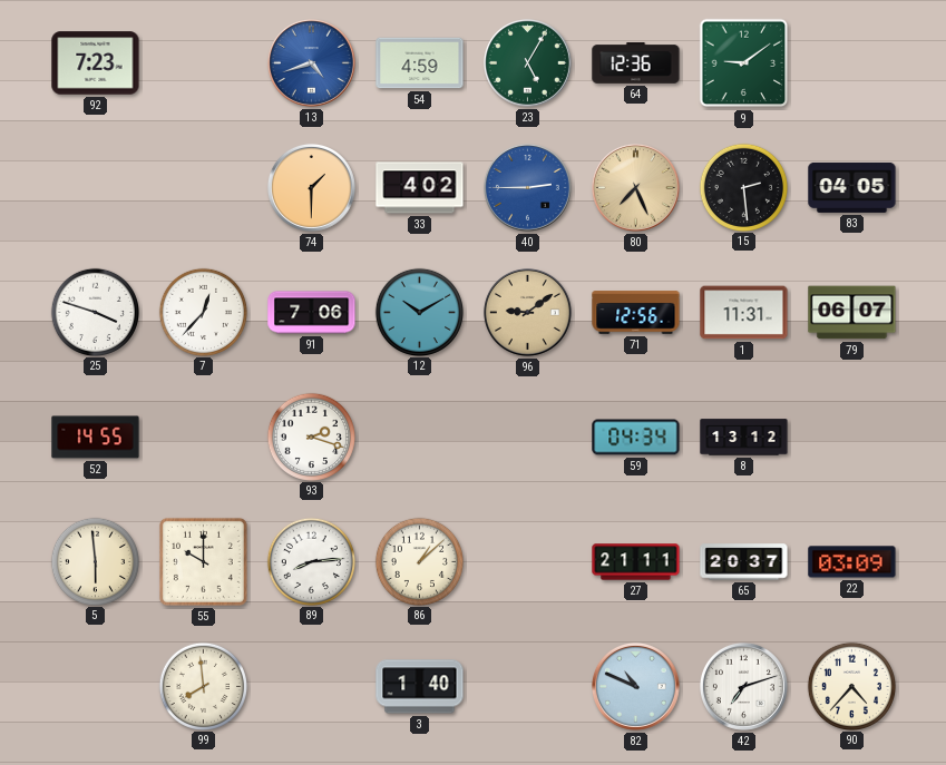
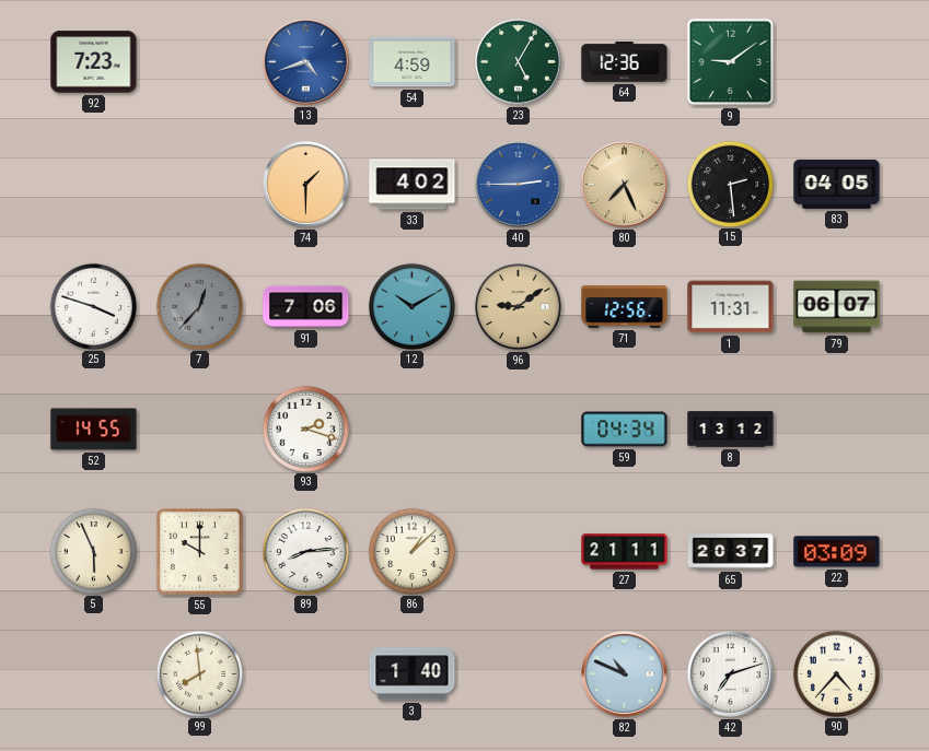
7 dial: white -> grey (199, 306)
5: 5:59 -> 5:56 (93, 551)
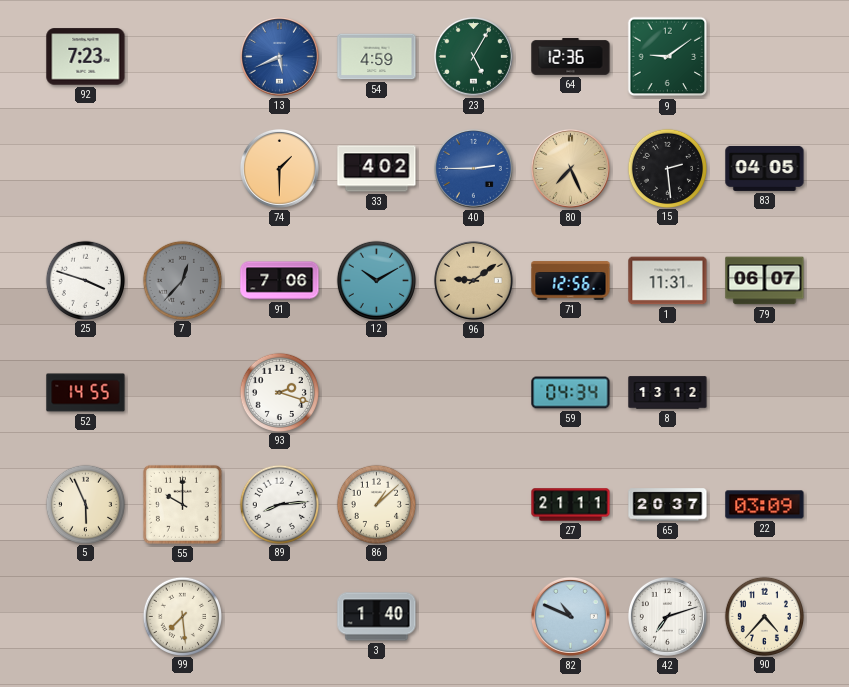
13: 4:42 -> 5:41 (279, 56)
99: 7:59 -> 7:29 (182, 616)
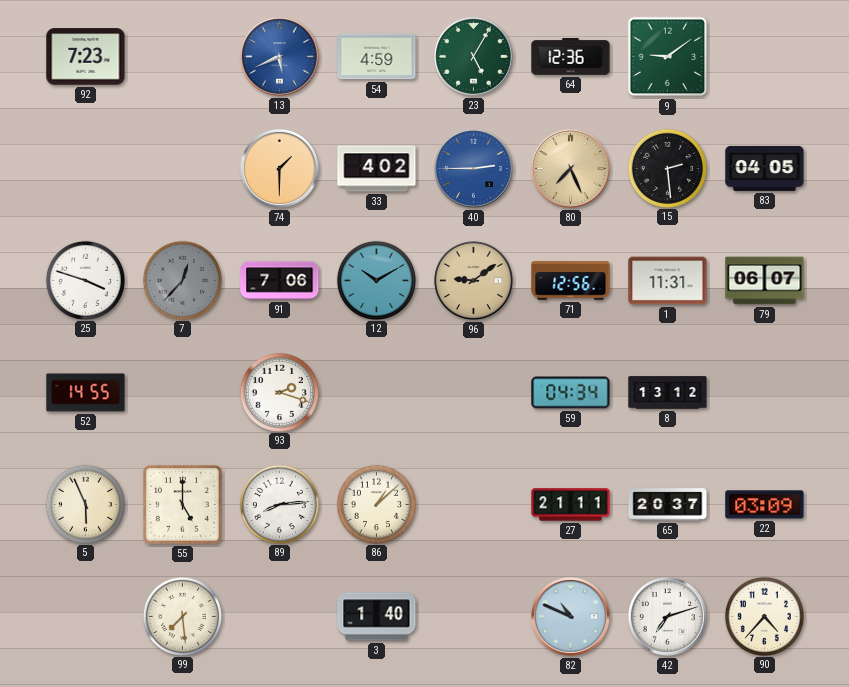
55: 10:00 -> 5:00 (182, 504)
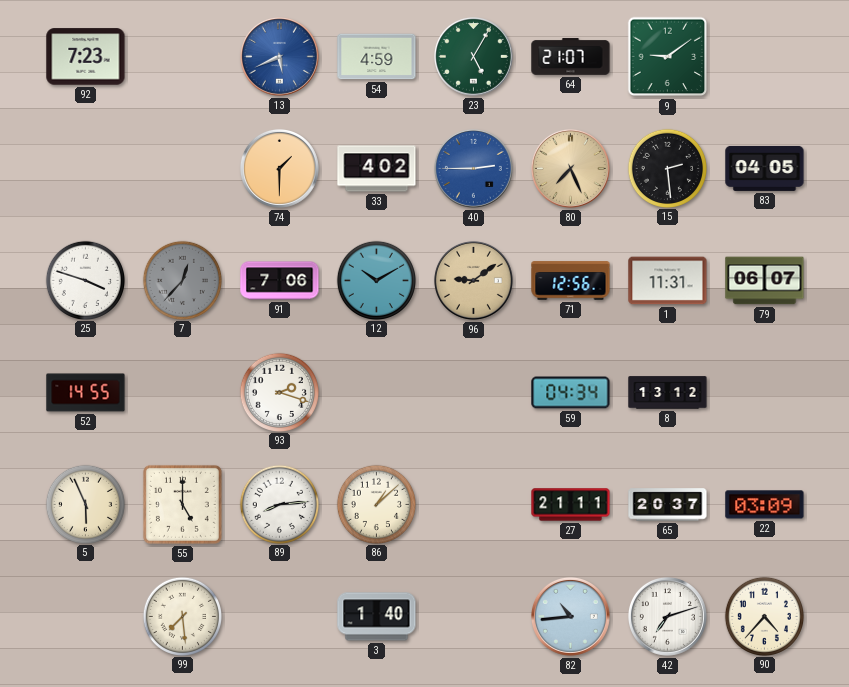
64: 12:36 -> 21:07 (571, 57)
82: 10:49 -> 10:44 (570, 616)
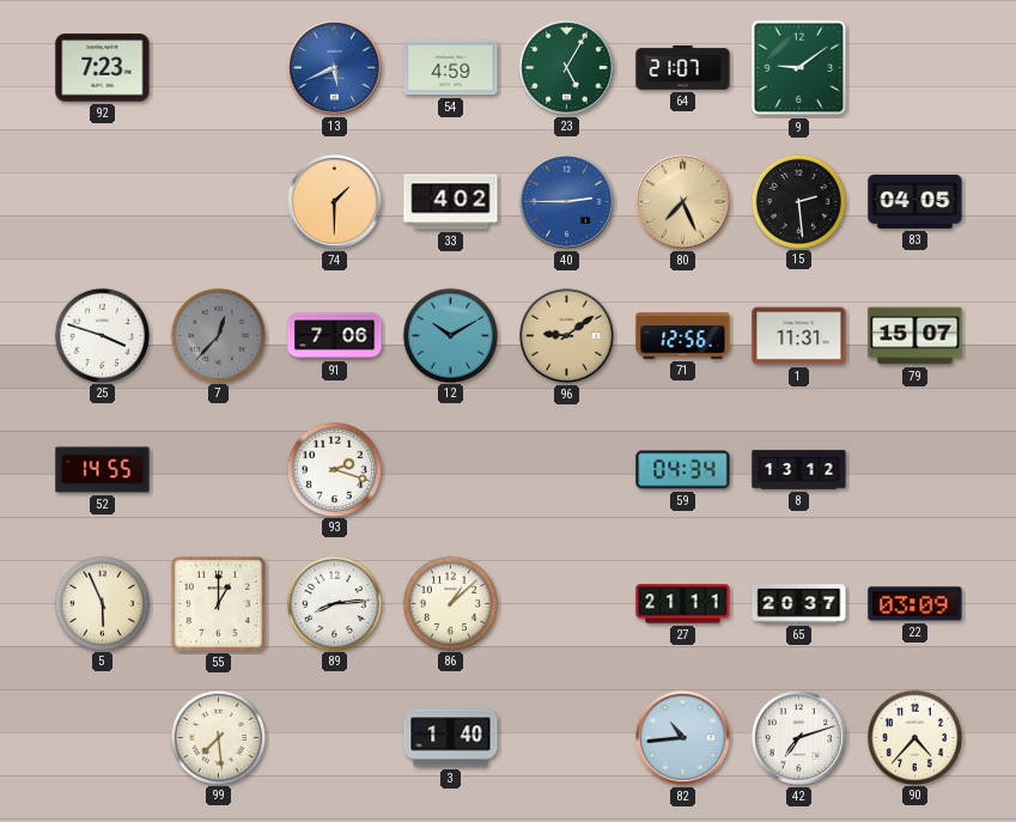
79: 06:07 -> 15:07 (915, 336)
55: 5:00 -> 1:00 (218, 603)
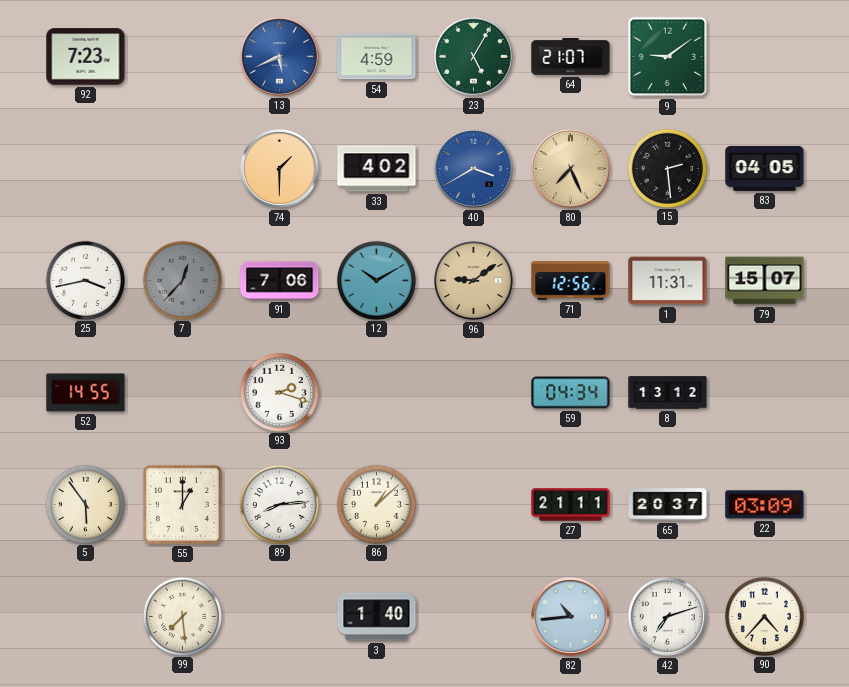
40: 2:45 -> 3:40 (473, 168)
25: 3:48 -> 3:43 (85, 280)
5: 5:56 -> 5:54 (85, 504)
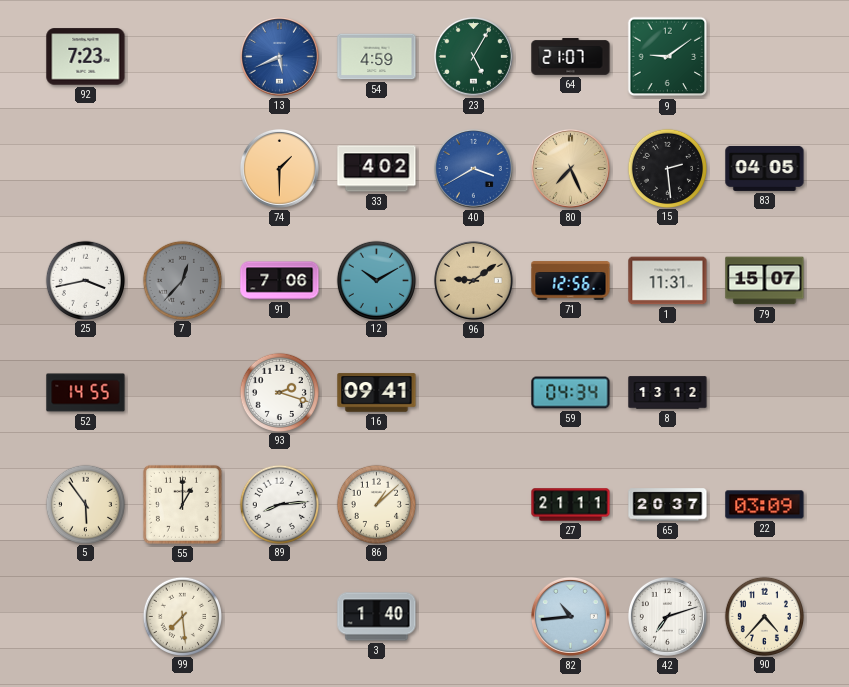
16: none -> 09:41 (377, 393)
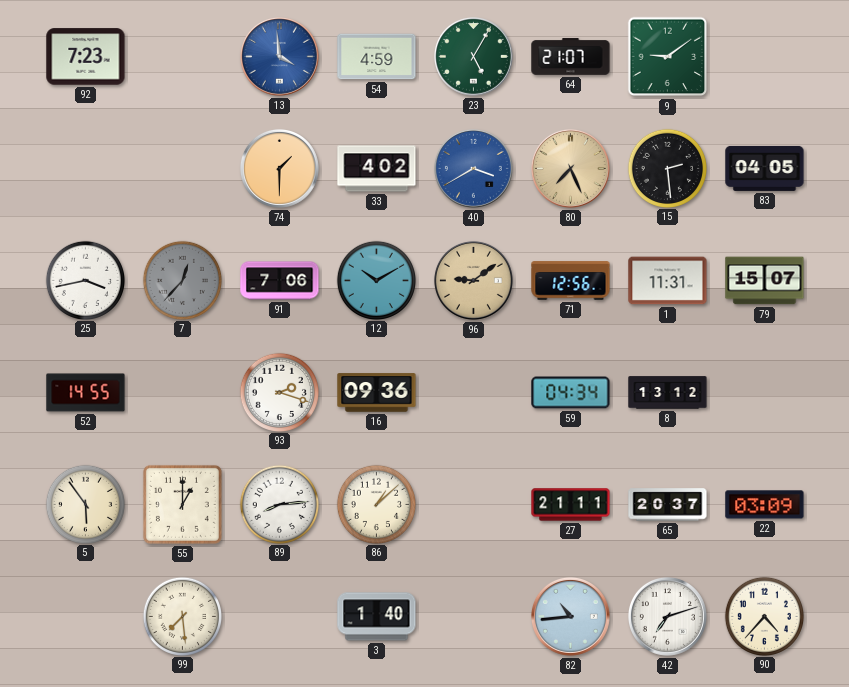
13: 5:41 -> 3:59 (279, 56)
16: 09:41 -> 09:36 (377, 393)
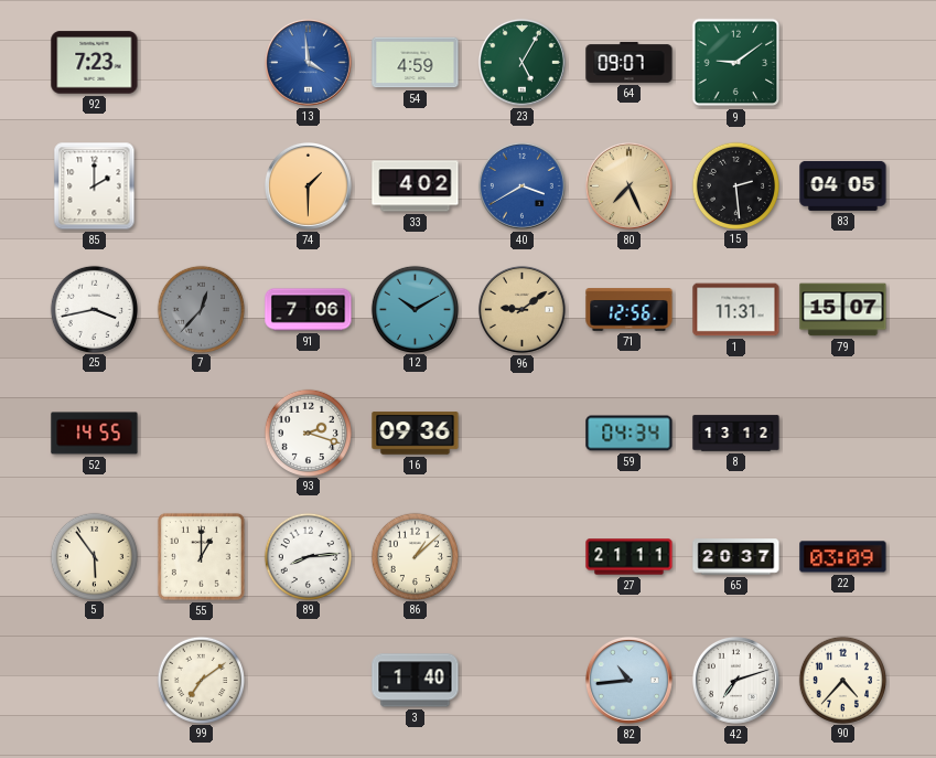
64: 21:07 -> 09:07 (630, 63)
85: none -> 2:00 (95, 186)
99: 7:29 -> 7:09 (201, 680)
